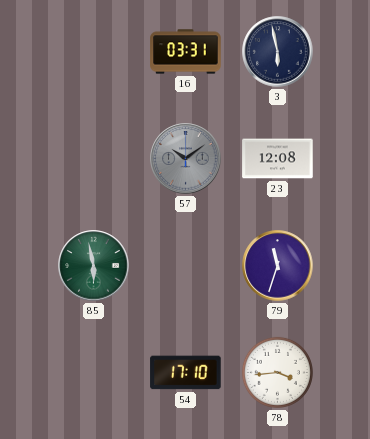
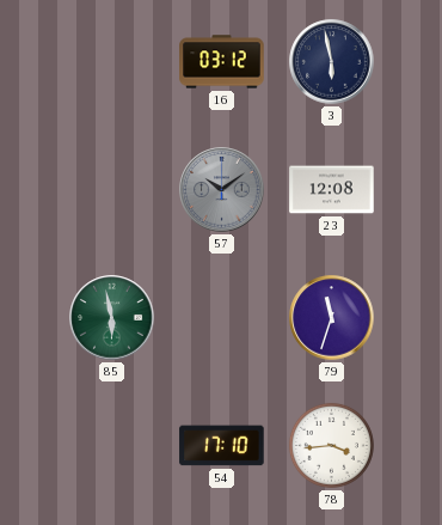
16: 03:31 -> 03:12 (222, 62)
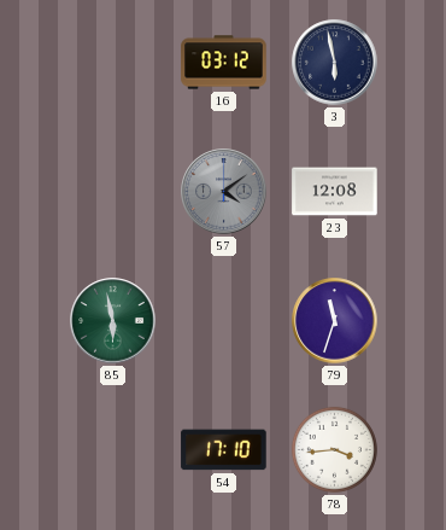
57: 10:09 -> 4:09 (224, 192)
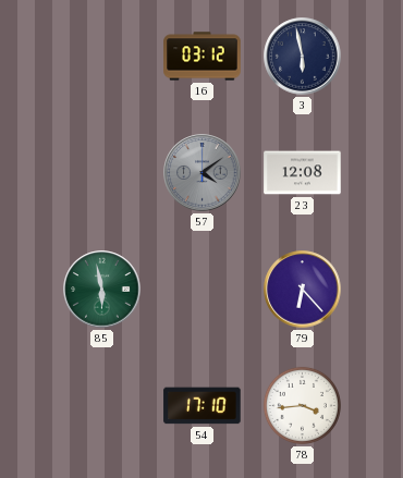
79: 11:33 -> 6:23 (303, 290)
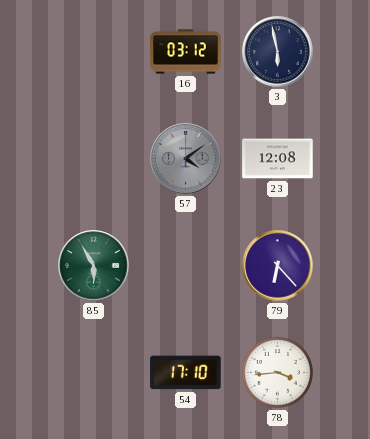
85: 5:58 -> 5:55 (94, 266)
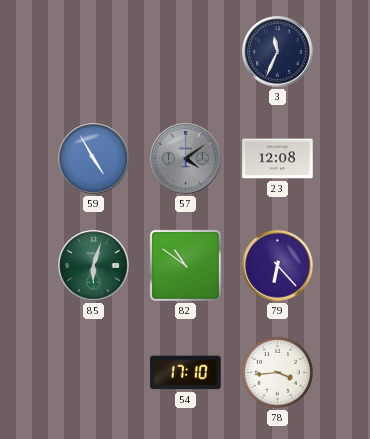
16: 03:12 -> none (186, 52)
3: 5:58 -> 11:34 (278, 52)
59: none -> 4:55 (94, 159)
85: 5:55 -> 6:03 (94, 266)
82: none -> 10:51 (185, 265)
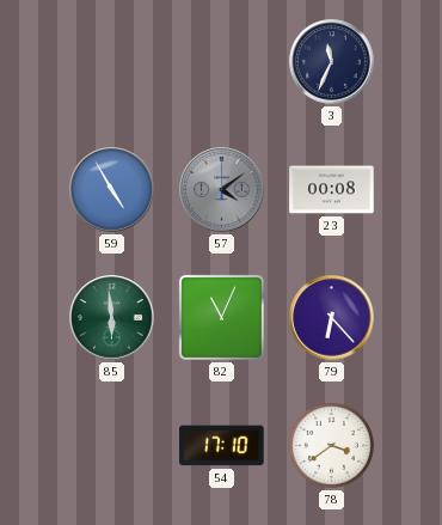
23: 12:08 -> 00:08 (332, 190)
85: 6:03 -> 5:59 (112, 318)
82: 10:51 -> 11:04 (221, 317)
78: 3:44 -> 3:39 (331, 445)
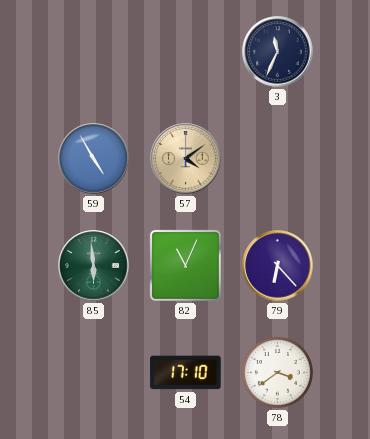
57 dial: grey -> champagne (186, 159)
23: 00:08 -> none (332, 190)
